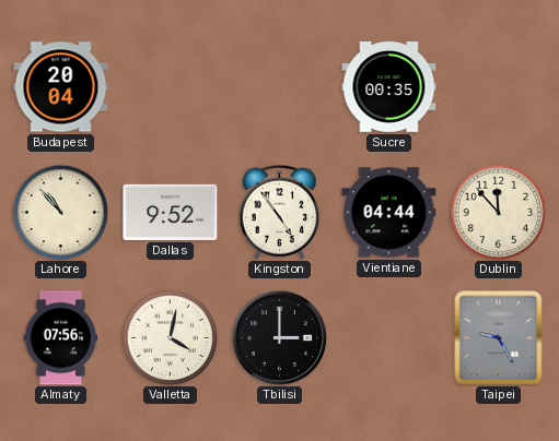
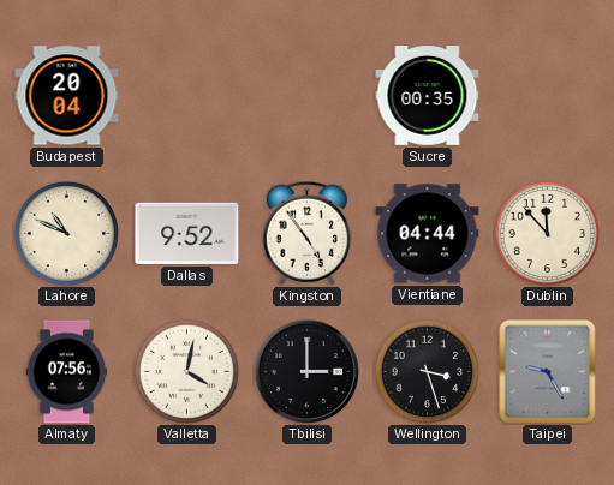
Lahore: 10:53 -> 10:49 (66, 233)
Wellington: none -> 3:27 (427, 371)
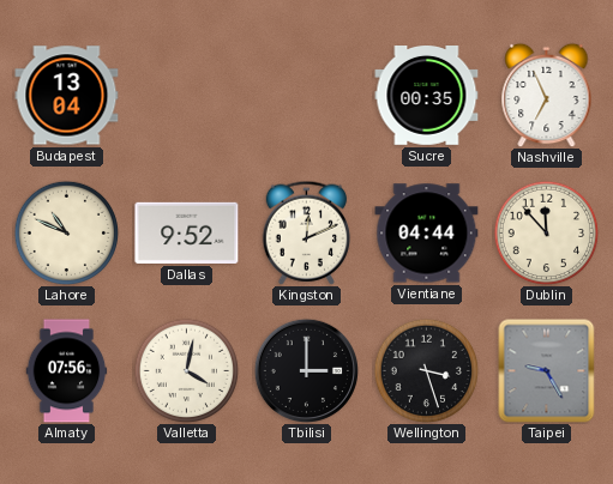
Budapest: 20:04 -> 13:04 (67, 96)
Nashville: none -> 6:56 (547, 95)
Kingston: 4:54 -> 12:11 (307, 232)
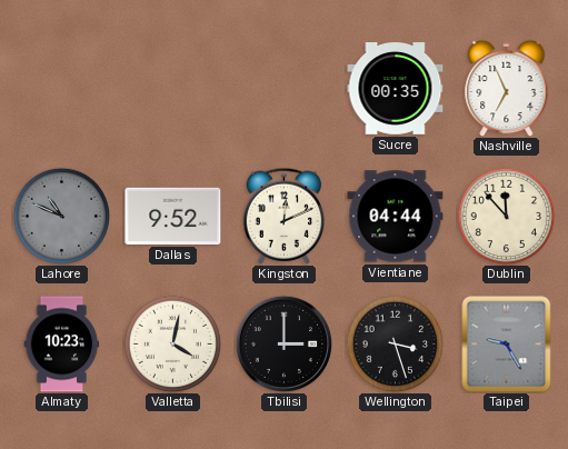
Budapest: 13:04 -> none (67, 96)
Lahore dial: cream -> grey (61, 216)
Almaty: 07:56 -> 10:23 (62, 345)
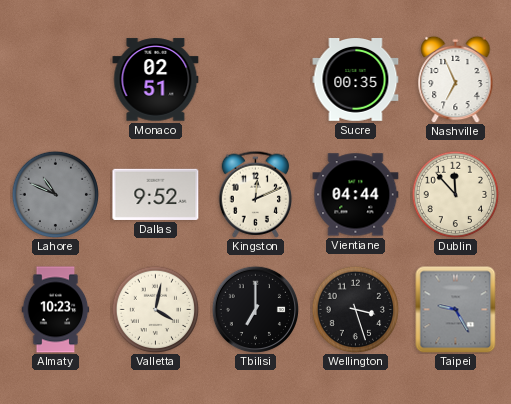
Monaco: none -> 02:51 (156, 80)
Tbilisi: 3:00 -> 7:00 (255, 309)
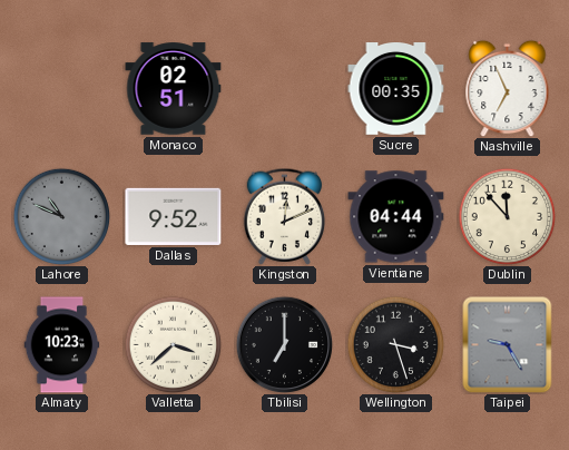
Valletta: 4:02 -> 3:38 (173, 344)
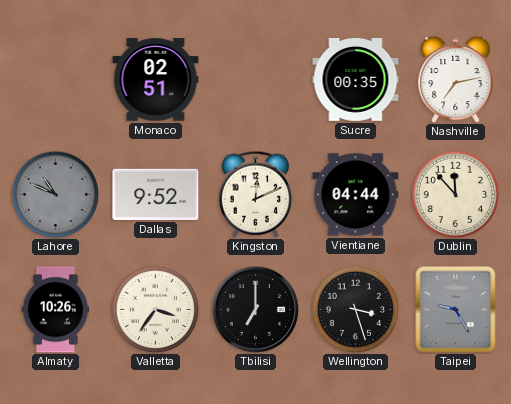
Nashville: 6:56 -> 7:13 (456, 79)
Almaty: 10:23 -> 10:26 (56, 310)
Valletta: 3:38 -> 3:36 (155, 309)
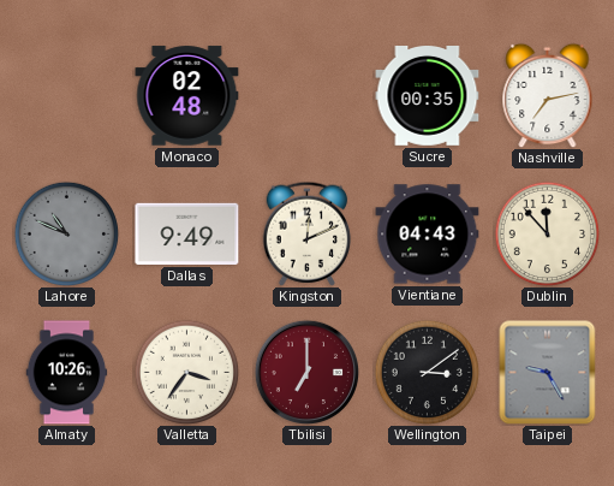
Monaco: 02:51 -> 02:48 (187, 96)
Dallas: 9:52 -> 9:49 (187, 233)
Vientiane: 04:44 -> 04:43 (428, 235)
Tbilisi dial: black -> burgundy (306, 372)
Wellington: 3:27 -> 3:09 (427, 372)
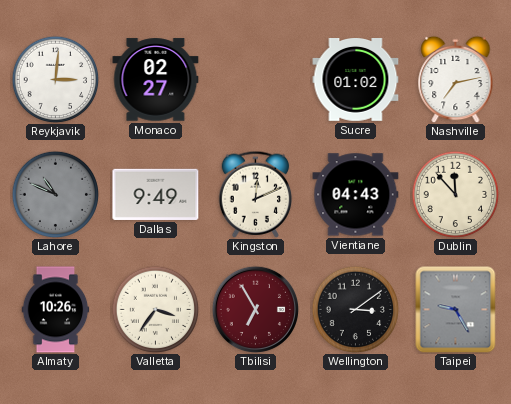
Reykjavik: none -> 3:01 (55, 79)
Monaco: 02:48 -> 02:27 (156, 80)
Sucre: 00:35 -> 01:02 (356, 80)
Tbilisi: 7:00 -> 6:55 (255, 309)
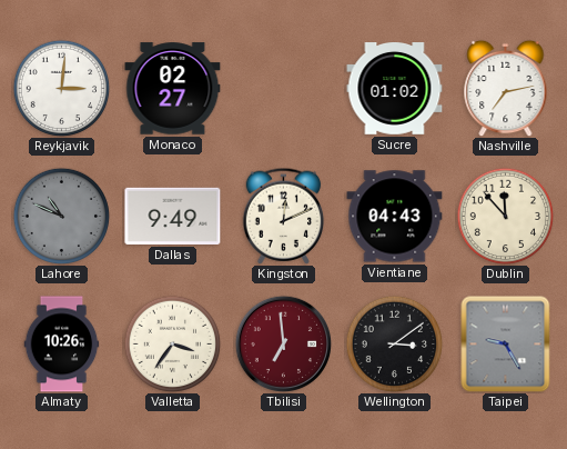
Tbilisi: 6:55 -> 6:59 (283, 343)
